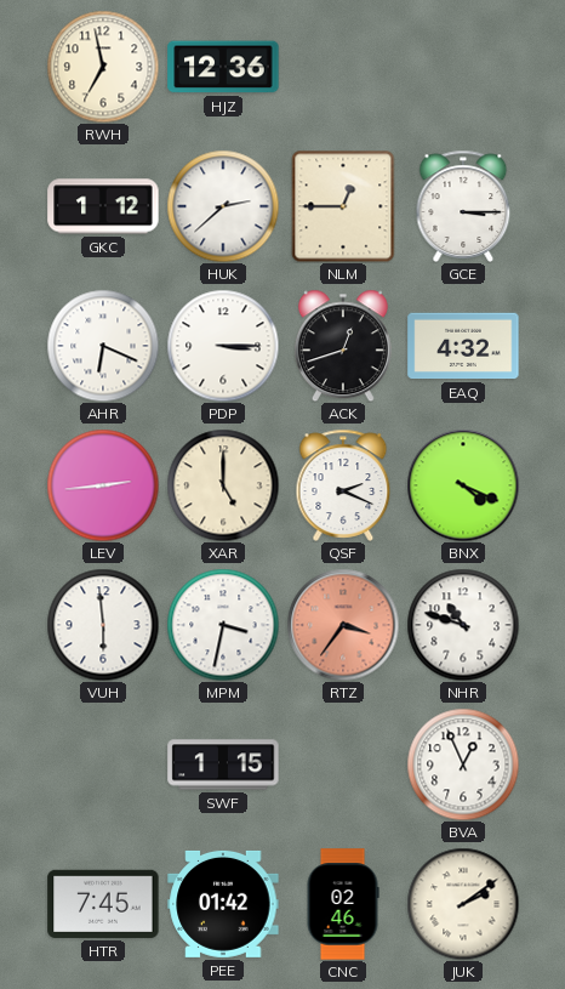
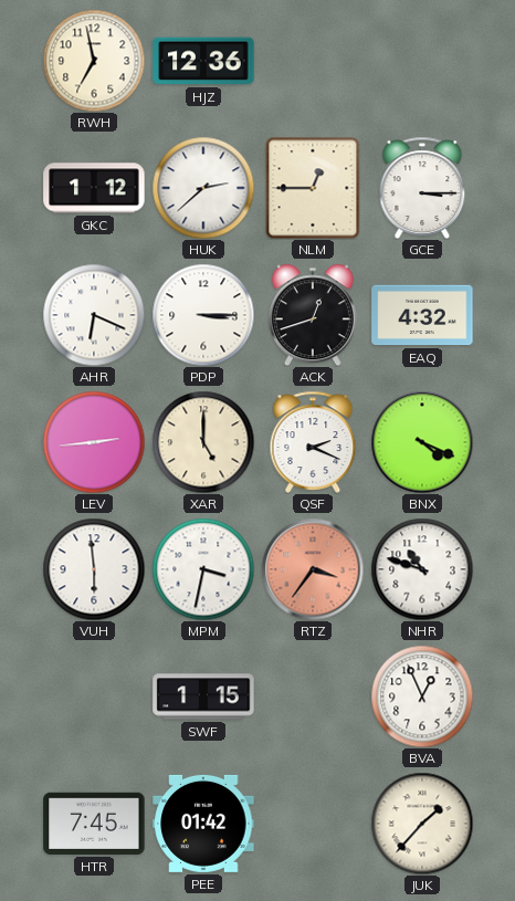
CNC: 02:46 -> none (343, 904)
JUK: 2:09 -> 1:37 (422, 824)
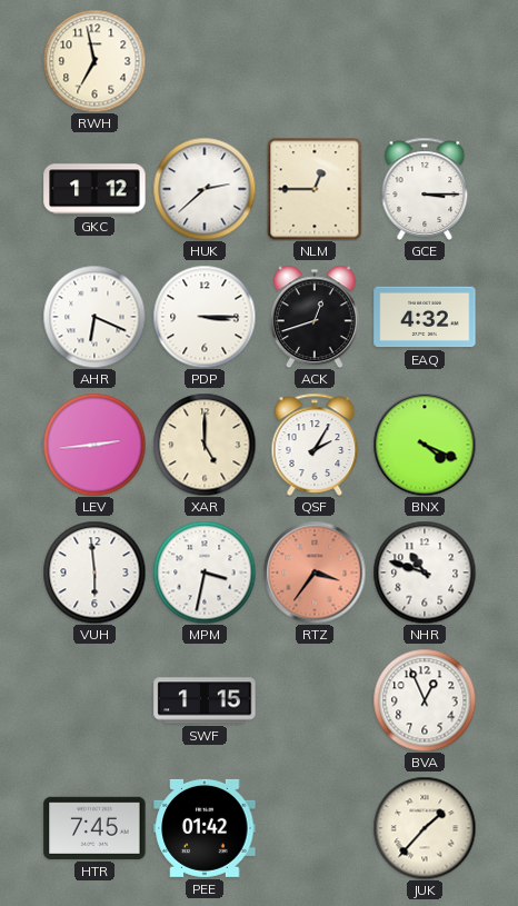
HJZ: 12:36 -> none (203, 61)
QSF: 2:19 -> 2:05 (315, 445)
